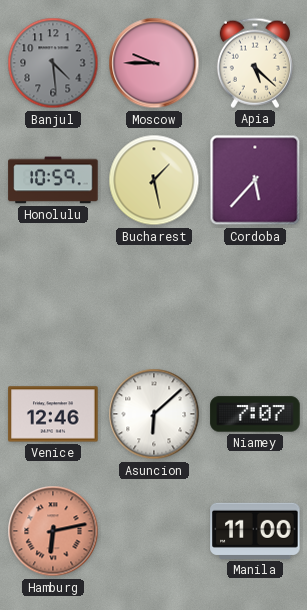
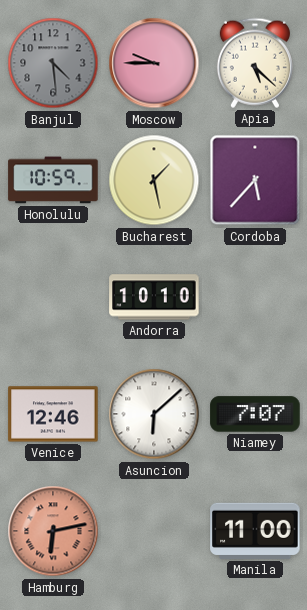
Andorra: none -> 10:10 (154, 297)
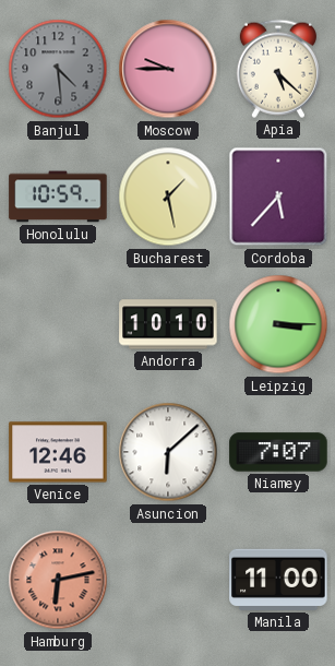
Leipzig: none -> 3:15 (278, 324)
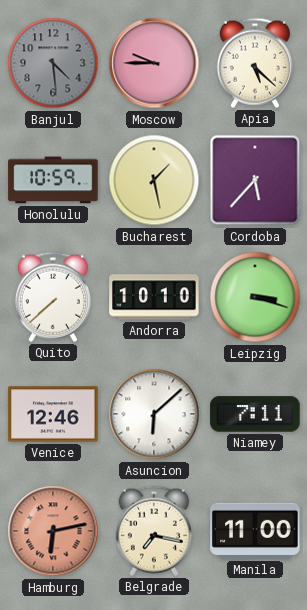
Quito: none -> 7:38 (53, 297)
Leipzig: 3:15 -> 3:18 (255, 297)
Niamey: 7:07 -> 7:11 (255, 414)
Belgrade: none -> 7:17 (154, 531)
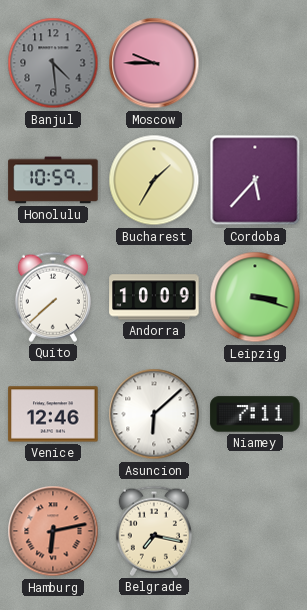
Apia: 5:22 -> none (255, 63)
Bucharest: 1:28 -> 1:35 (154, 180)
Andorra: 10:10 -> 10:09 (154, 297)
Manila: 11:00 -> none (255, 531)
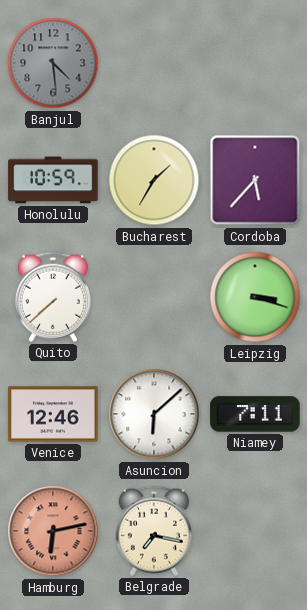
Moscow: 9:45 -> none (154, 63)
Andorra: 10:09 -> none (154, 297)
